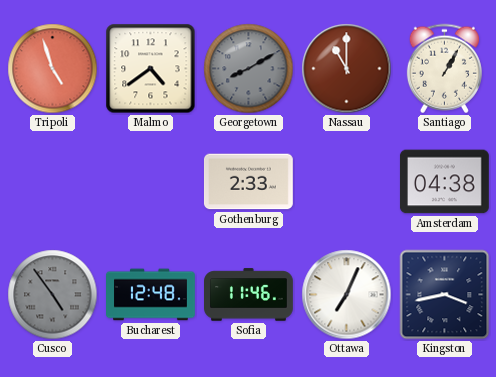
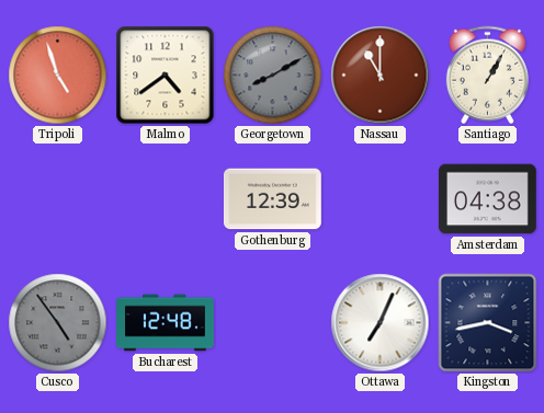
Gothenburg: 2:33 -> 12:39 (272, 199)
Sofia: 11:46 -> none (249, 295)
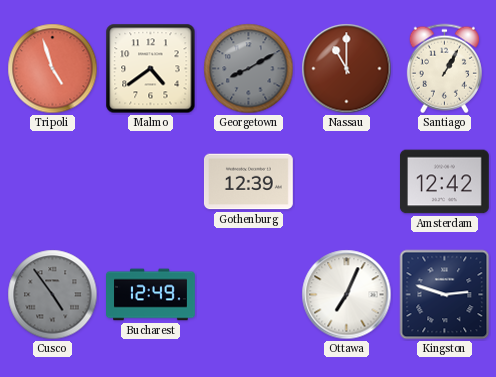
Amsterdam: 04:38 -> 12:42 (444, 182)
Bucharest: 12:48 -> 12:49 (151, 295)
Kingston: 3:43 -> 2:48 (445, 295)
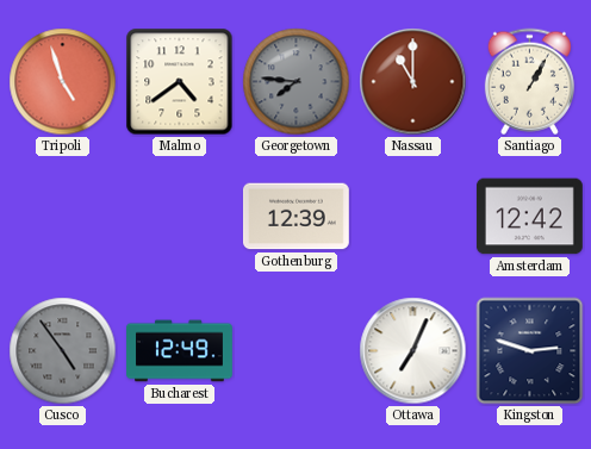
Georgetown: 8:10 -> 7:46 (297, 82)
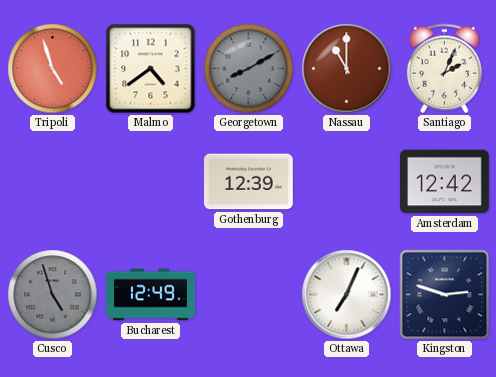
Georgetown: 7:46 -> 8:10 (249, 69)
Santiago: 1:05 -> 2:04 (444, 69)
Cusco: 4:54 -> 4:57 (53, 295)
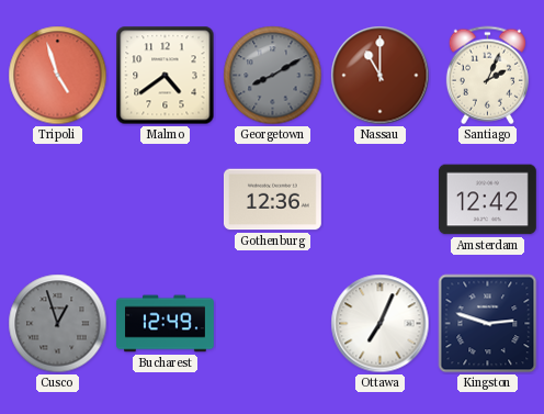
Gothenburg: 12:39 -> 12:36 (272, 200)
Cusco: 4:57 -> 12:57 (58, 324)
